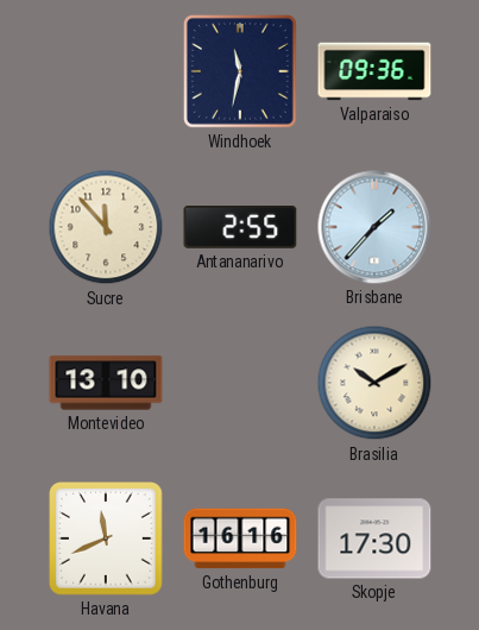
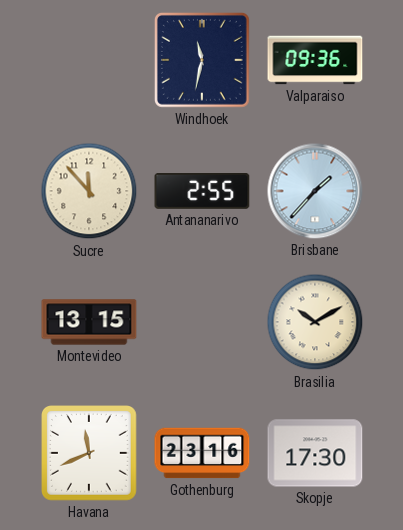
Montevideo: 13:10 -> 13:15 (89, 322)
Gothenburg: 16:16 -> 23:16 (202, 453)
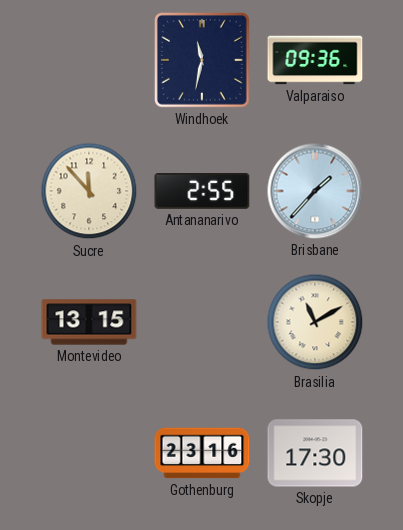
Brasilia: 10:10 -> 11:10 (315, 322)
Havana: 11:41 -> none (90, 454)
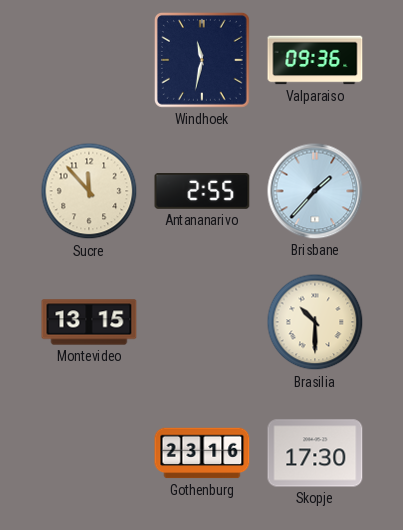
Brasilia: 11:10 -> 10:30 (315, 322)
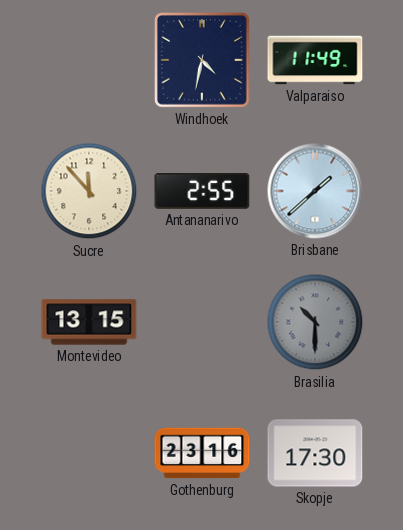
Windhoek: 11:32 -> 4:32 (202, 60)
Valparaiso: 09:36 -> 11:49 (315, 60)
Brisbane: 1:37 -> 1:38 (315, 191)
Brasilia dial: cream -> grey (315, 322)
